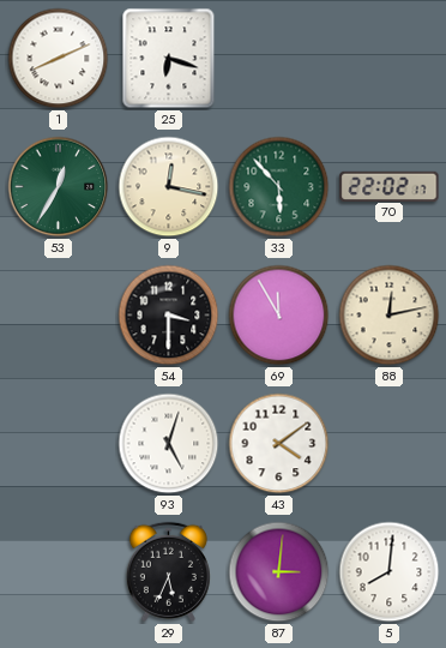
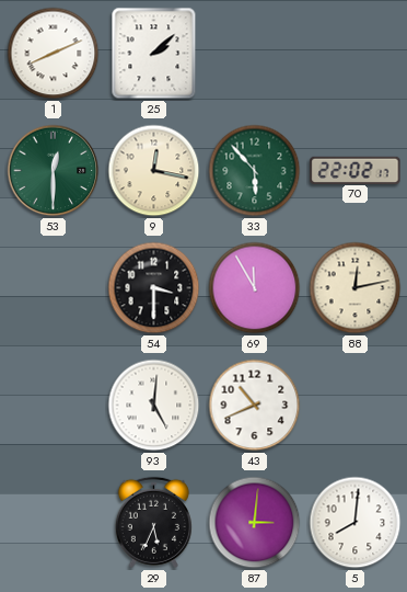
25: 6:18 -> 2:08 (154, 54)
53: 12:35 -> 12:30 (54, 171)
93: 5:03 -> 5:01 (154, 406)
43: 4:09 -> 10:41 (255, 406)
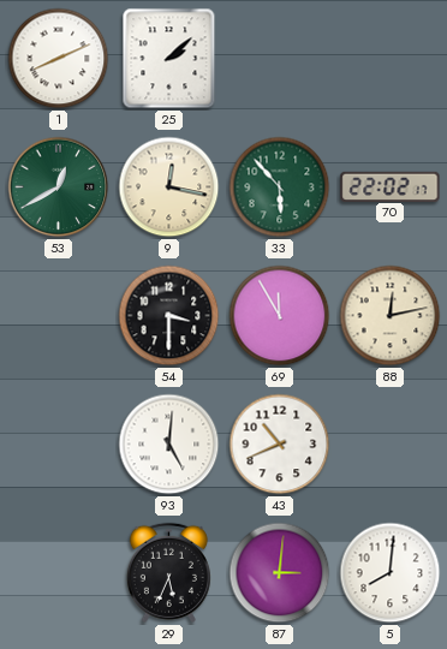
53: 12:30 -> 12:40 (59, 187)
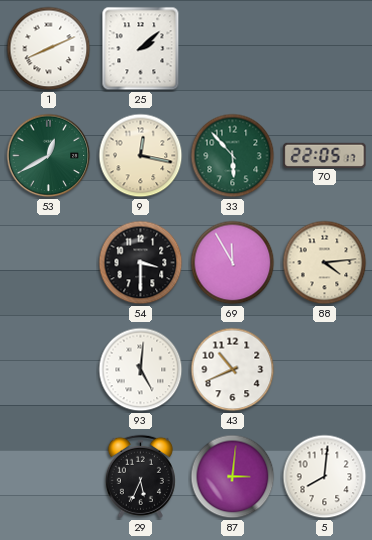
70: 22:02 -> 22:05 (325, 155)
88: 12:13 -> 4:14 (325, 263)
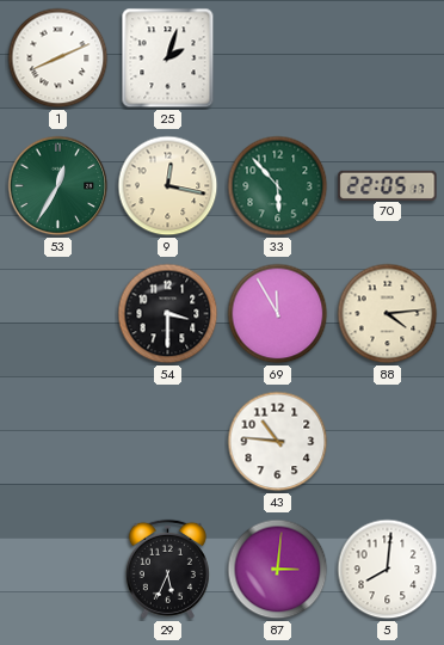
25: 2:08 -> 2:03 (168, 59)
53: 12:40 -> 12:35 (58, 186)
93: 5:01 -> none (141, 370)
43: 10:41 -> 10:46 (278, 442)
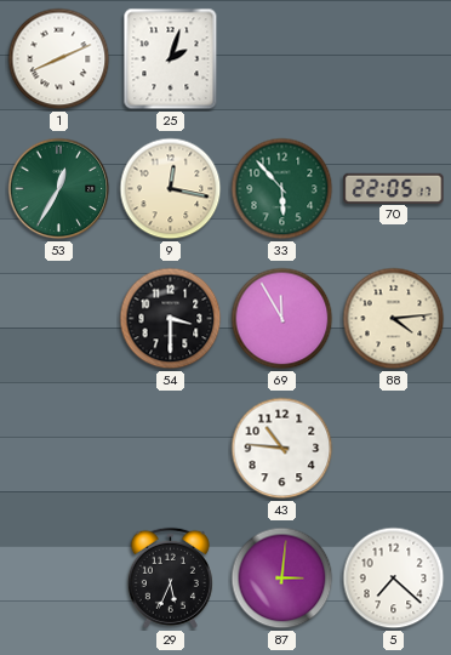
5: 8:01 -> 7:22 (394, 579)
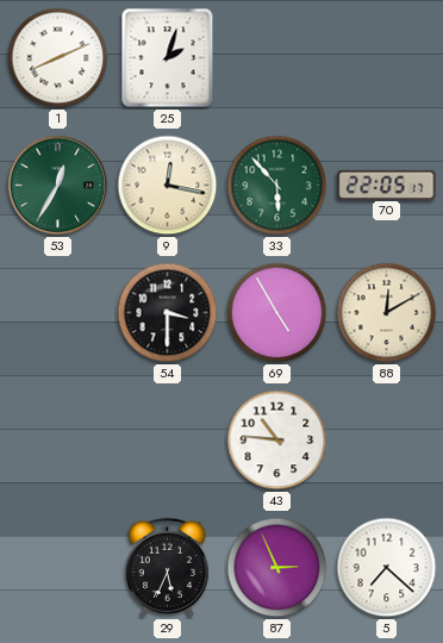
69: 11:55 -> 4:55 (277, 313)
88: 4:14 -> 12:10 (387, 313)
87: 3:01 -> 2:56 (277, 568)
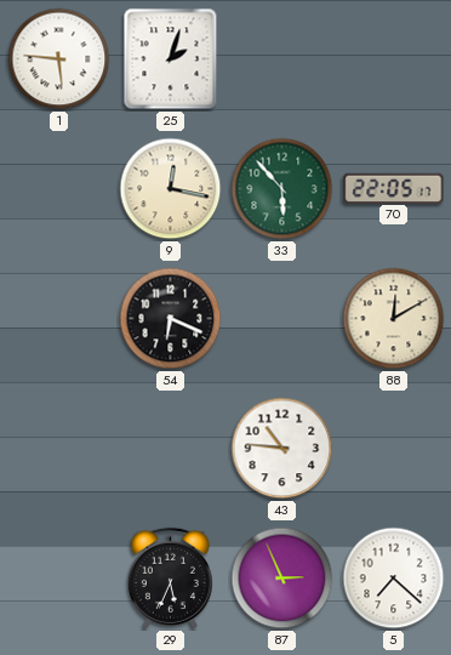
1: 8:11 -> 5:46 (59, 59)
53: 12:35 -> none (58, 186)
54: 3:30 -> 6:19 (171, 319)
69: 4:55 -> none (277, 313)
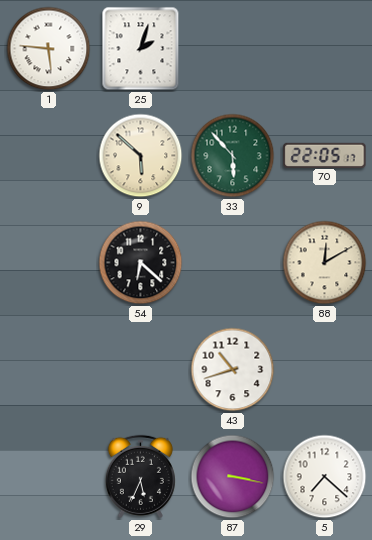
9: 12:17 -> 5:52 (141, 156)
54: 6:19 -> 6:22 (141, 263)
43: 10:46 -> 10:42 (233, 370)
87: 2:56 -> 3:17 (233, 477)
